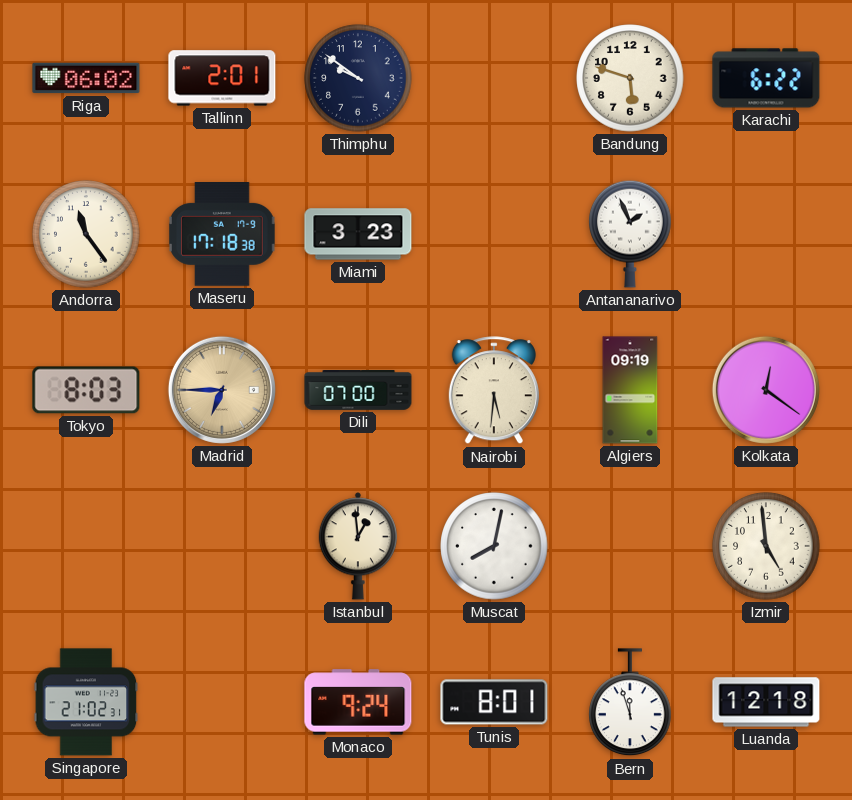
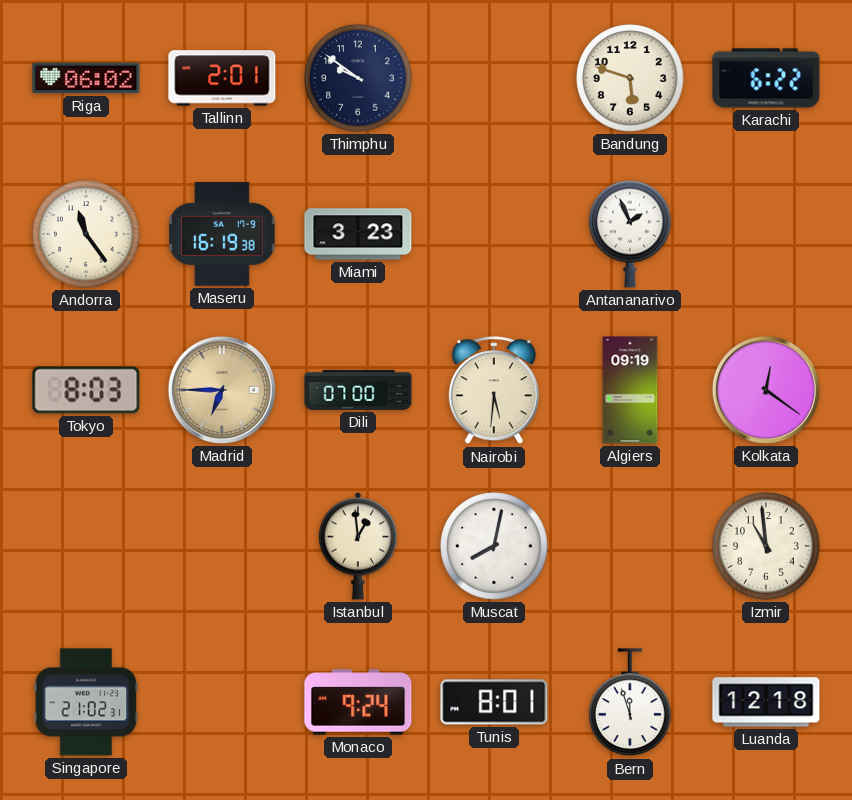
Maseru: 17:18 -> 16:19 (223, 235)
Izmir: 4:59 -> 10:59 (766, 546)
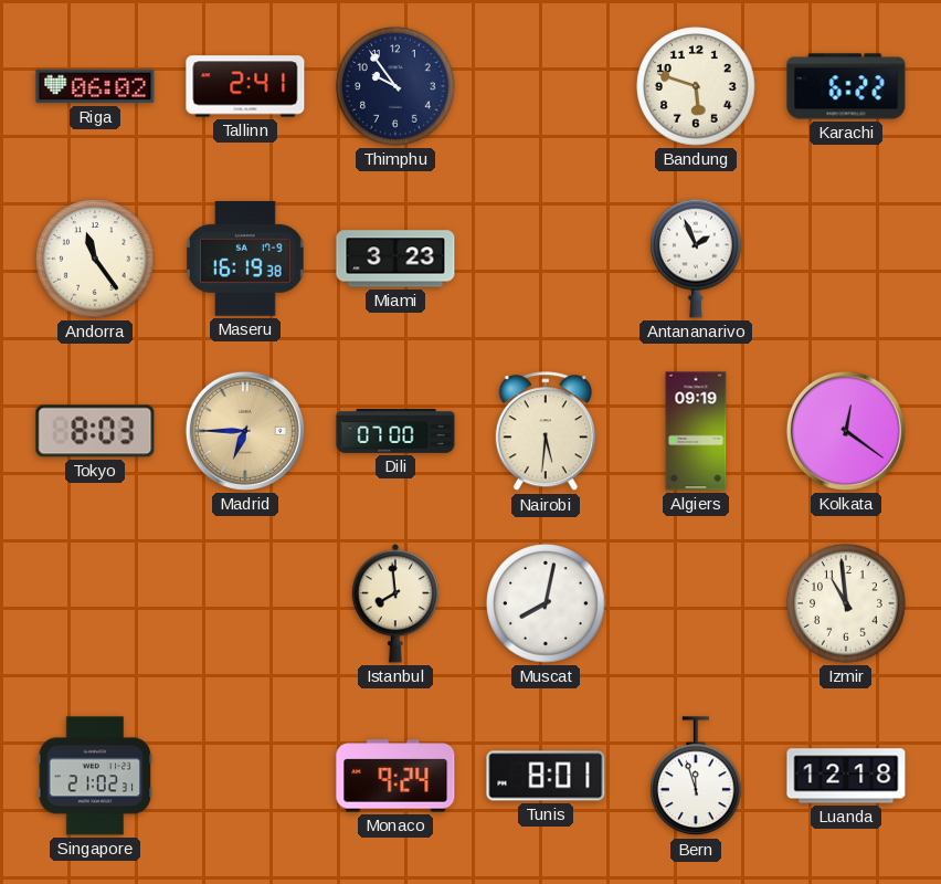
Tallinn: 2:01 -> 2:41 (245, 86)
Thimphu: 9:51 -> 9:54 (395, 86)
Istanbul: 12:59 -> 7:59 (394, 603)
